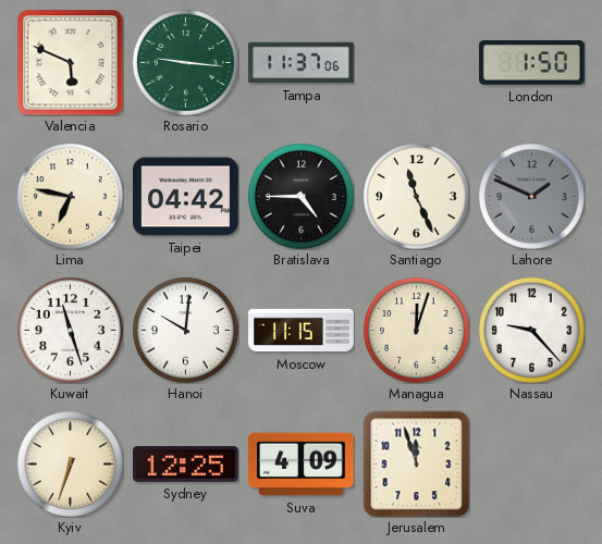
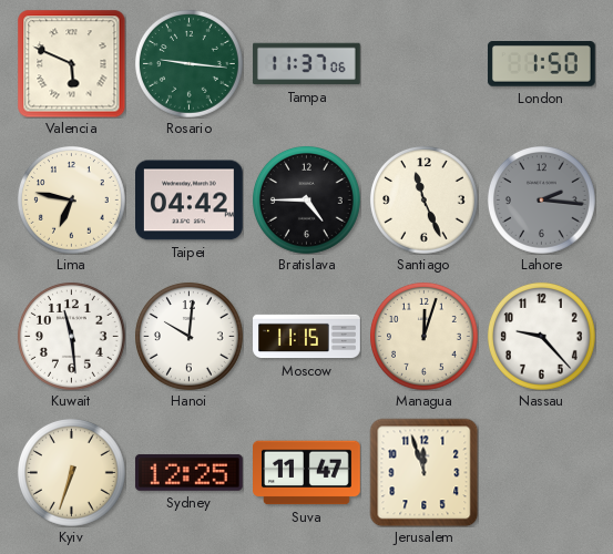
Lahore: 1:49 -> 2:16 (541, 199)
Kuwait: 11:27 -> 11:29 (71, 336)
Suva: 4:09 -> 11:47 (307, 473)
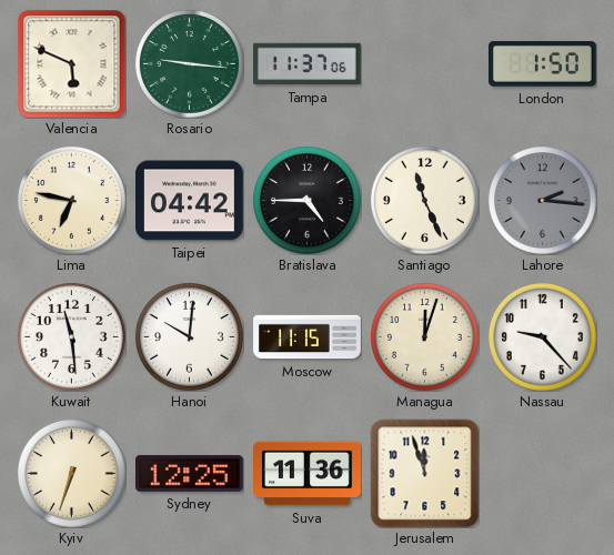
Suva: 11:47 -> 11:36 (308, 474)
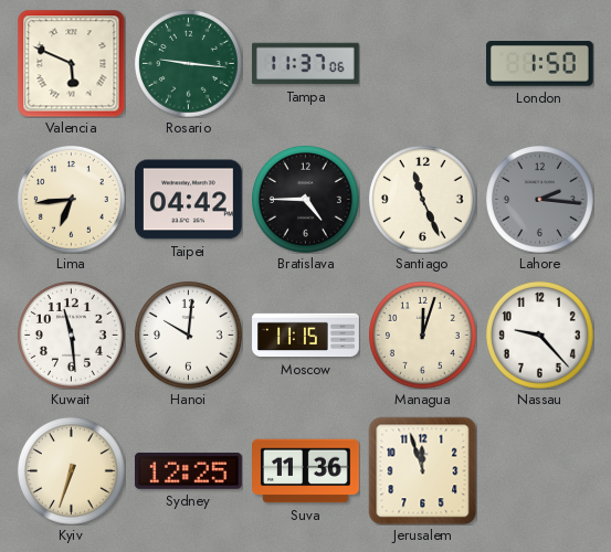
Lima: 6:47 -> 6:44 (71, 199)
